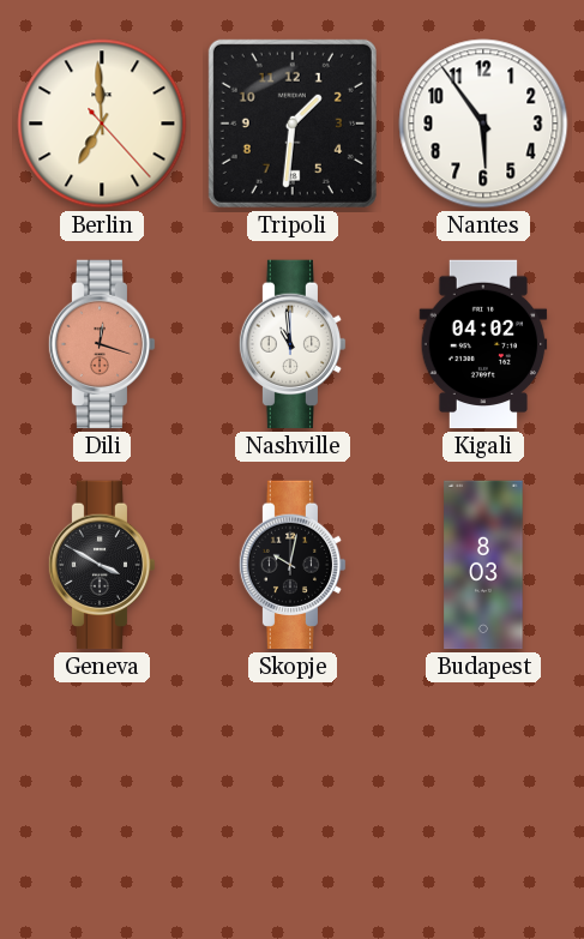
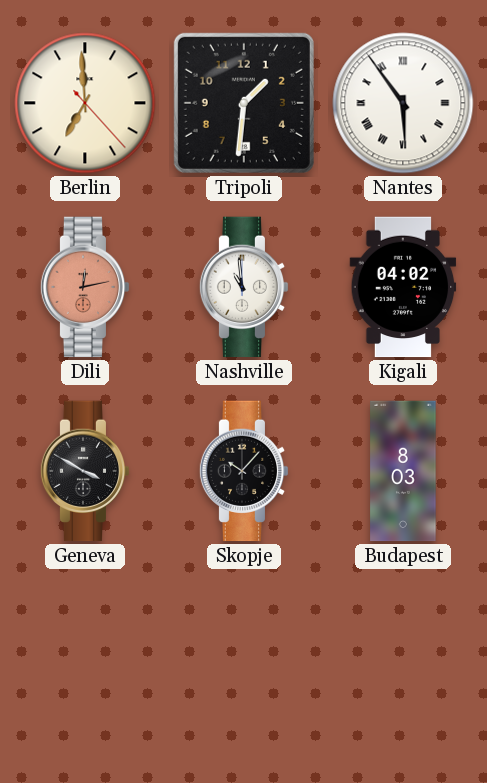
Nantes numerals: Arabic -> Roman (403, 103)
Dili: 12:18 -> 12:13 (85, 287)
Skopje: 10:02 -> 10:07 (244, 471)
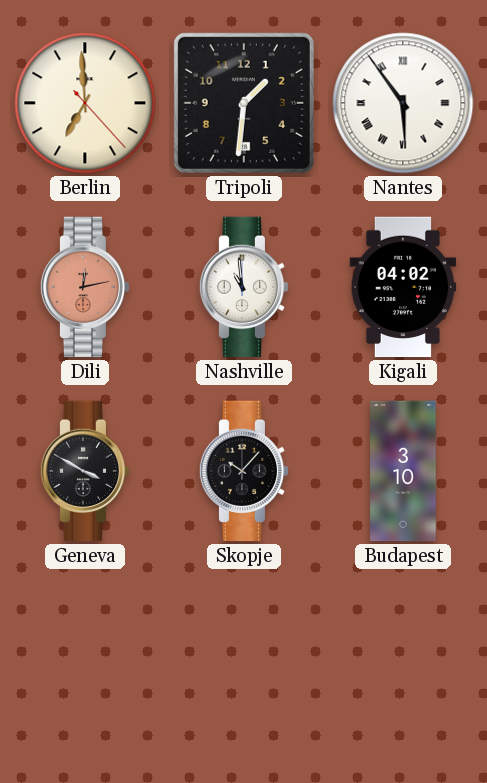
Budapest: 8:03 -> 3:10 (403, 471)
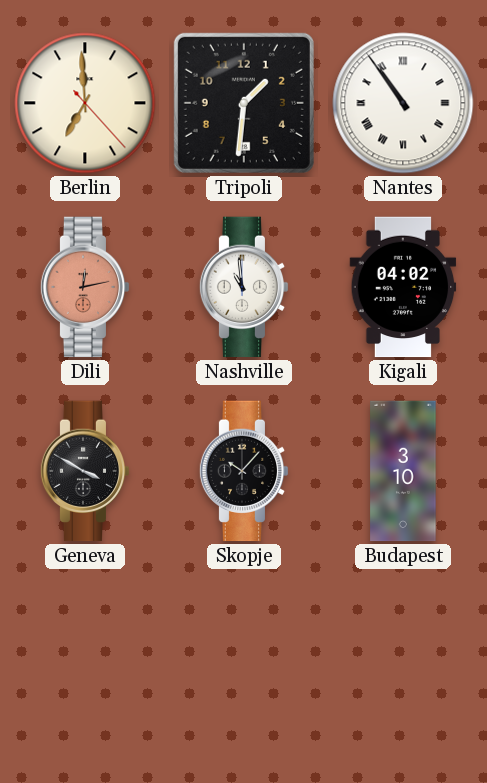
Nantes: 5:54 -> 10:54 (403, 103)
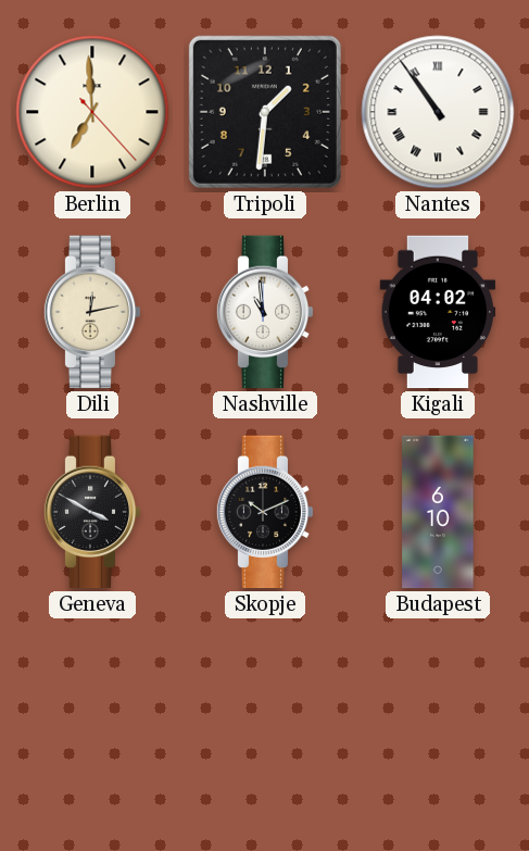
Dili dial: salmon -> cream (92, 312)
Skopje: 10:07 -> 10:11 (265, 512)
Budapest: 3:10 -> 6:10 (438, 512)
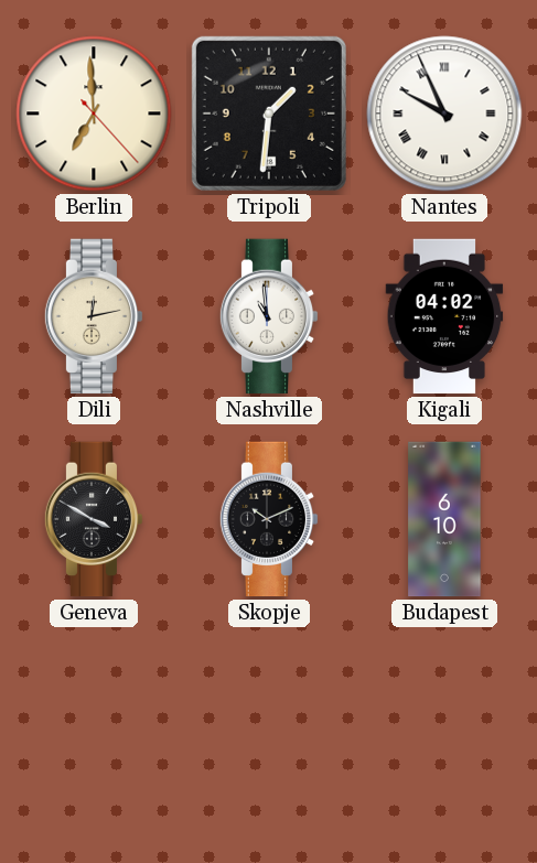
Nantes: 10:54 -> 9:56 (444, 114)
